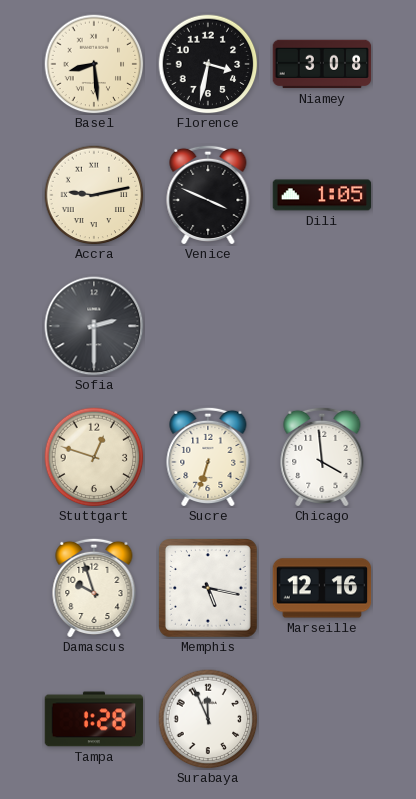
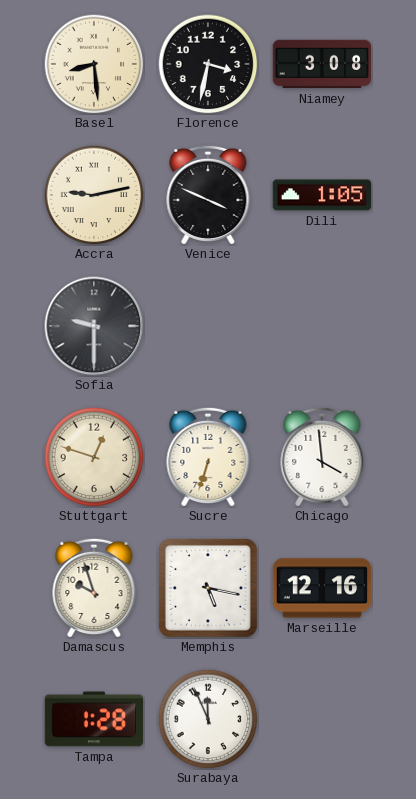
Sofia: 2:30 -> 9:30 (94, 326)
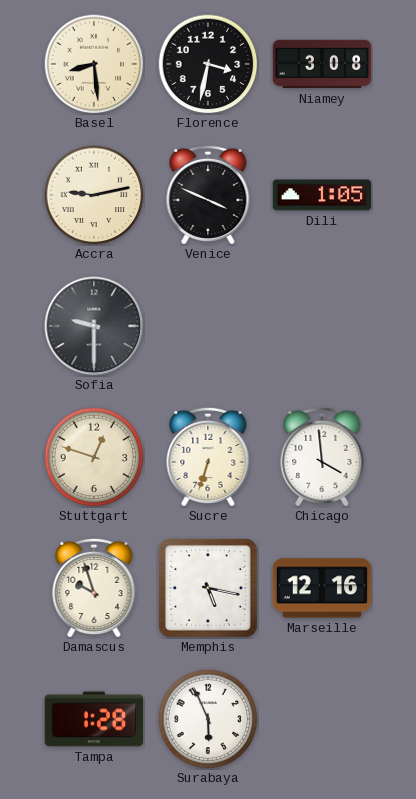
Surabaya: 11:56 -> 5:56 (208, 719)
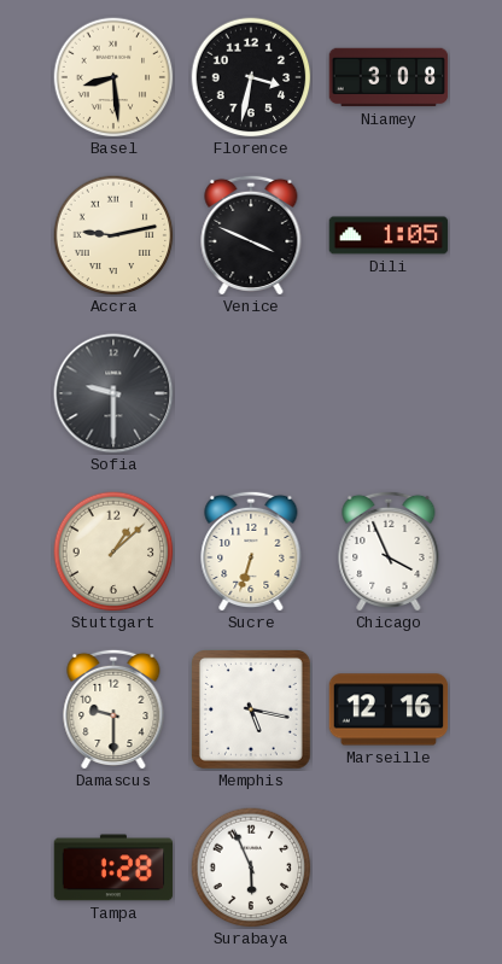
Stuttgart: 12:48 -> 1:08 (113, 551)
Chicago: 3:59 -> 3:56 (389, 550)
Damascus: 9:57 -> 9:30 (113, 708)
